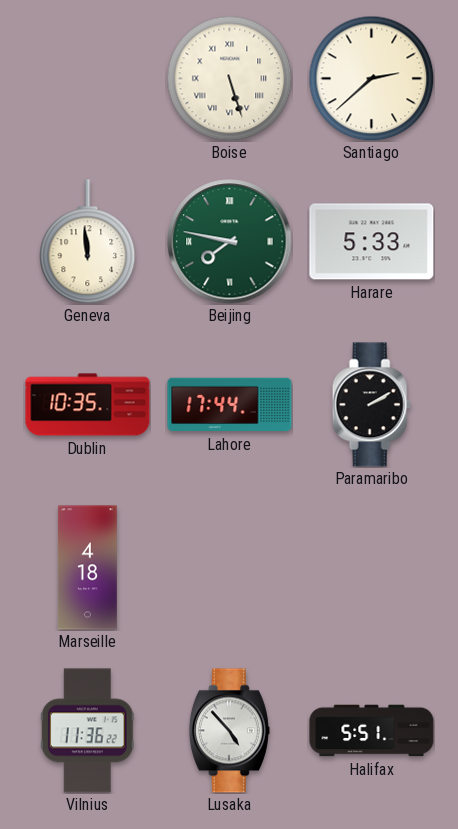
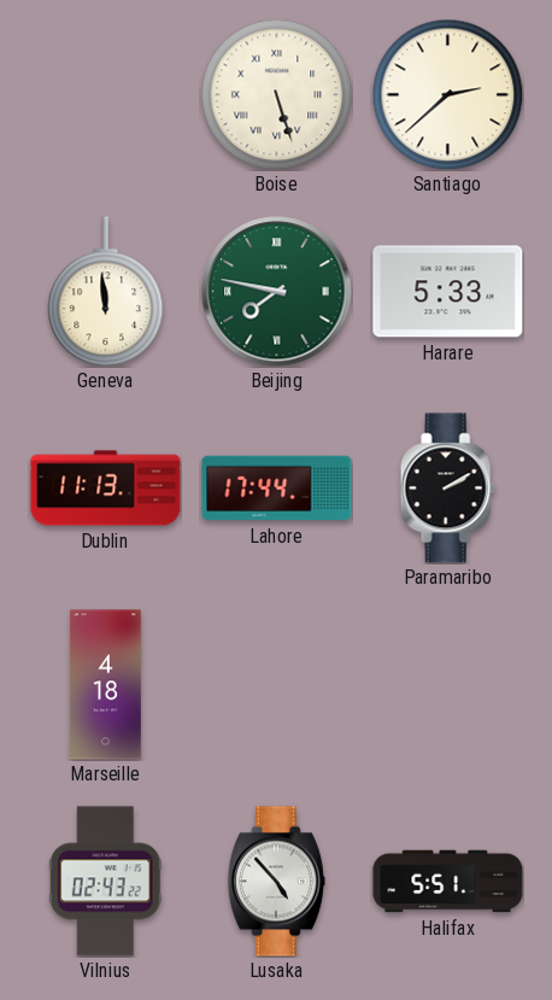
Dublin: 10:35 -> 11:13 (106, 489)
Vilnius: 11:36 -> 02:43 (105, 882)
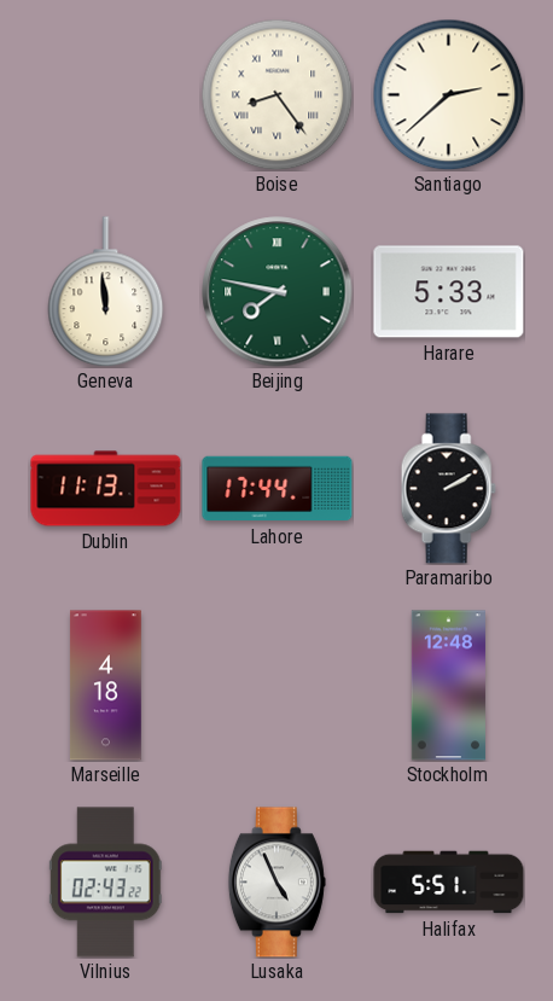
Boise: 5:27 -> 8:24 (276, 94)
Stockholm: none -> 12:48 (448, 686)
Lusaka: 4:53 -> 4:56 (276, 883)
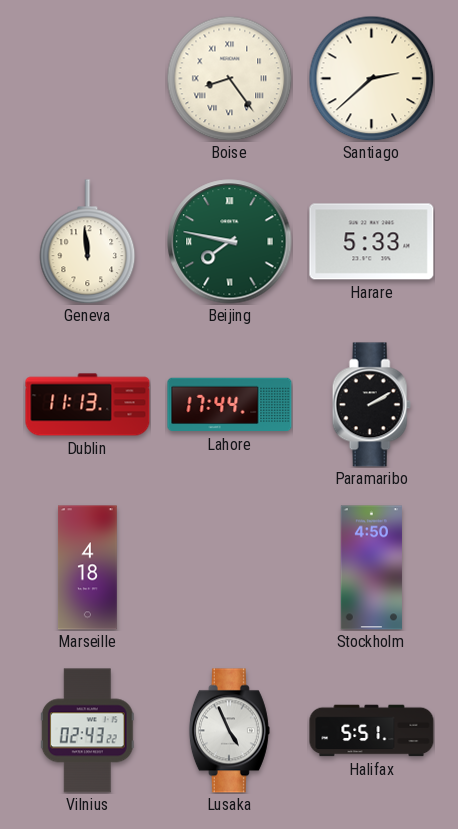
Stockholm: 12:48 -> 4:50 (371, 568)
